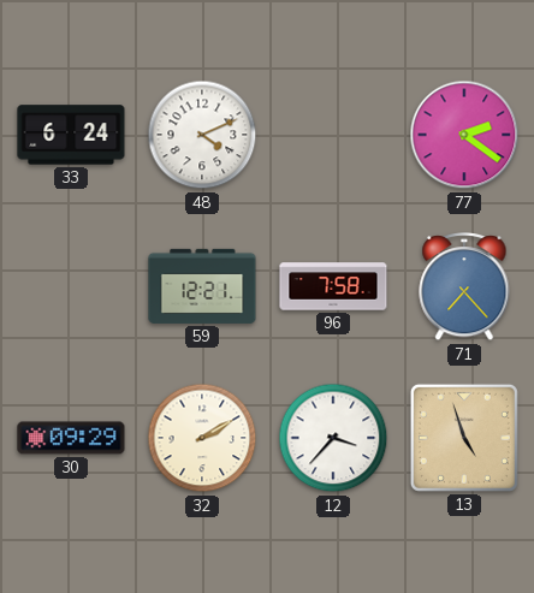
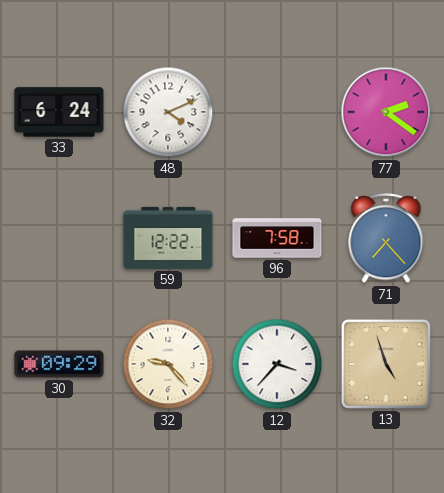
59: 12:21 -> 12:22 (168, 238)
32: 2:10 -> 9:23 (168, 364)
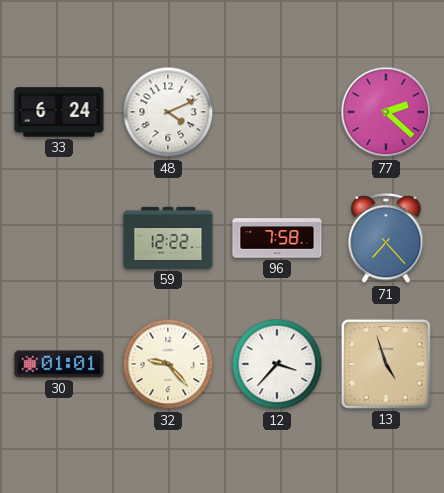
77: 2:21 -> 2:22 (386, 112)
30: 09:29 -> 01:01 (59, 364)
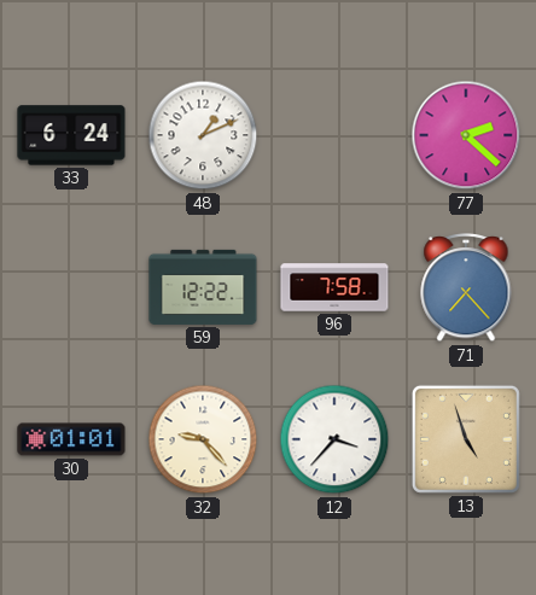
48: 4:11 -> 1:11 (203, 135)
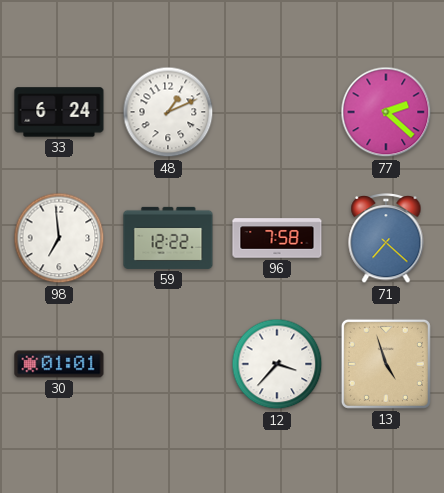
98: none -> 6:59 (59, 238)
71: 7:23 -> 7:22 (386, 239)
32: 9:23 -> none (203, 439)
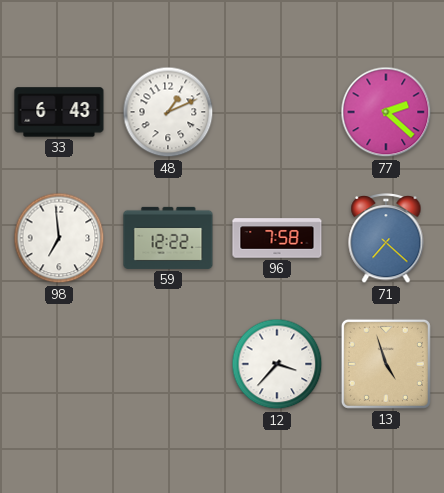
33: 6:24 -> 6:43 (59, 112)
30: 01:01 -> none (59, 364)
